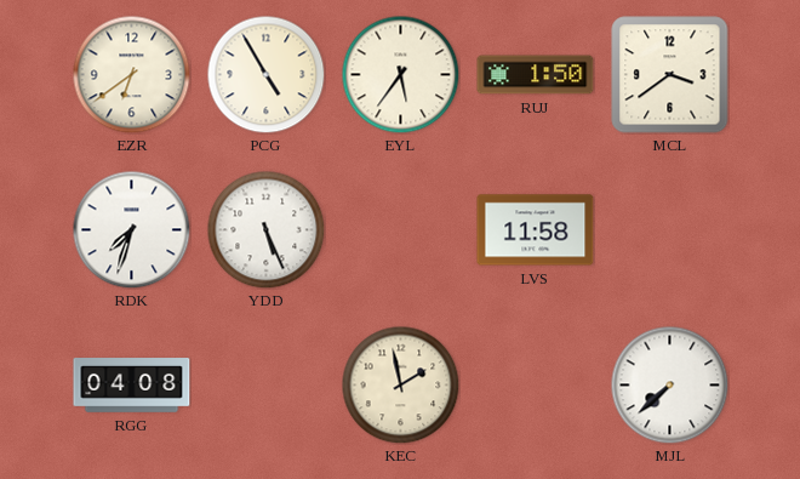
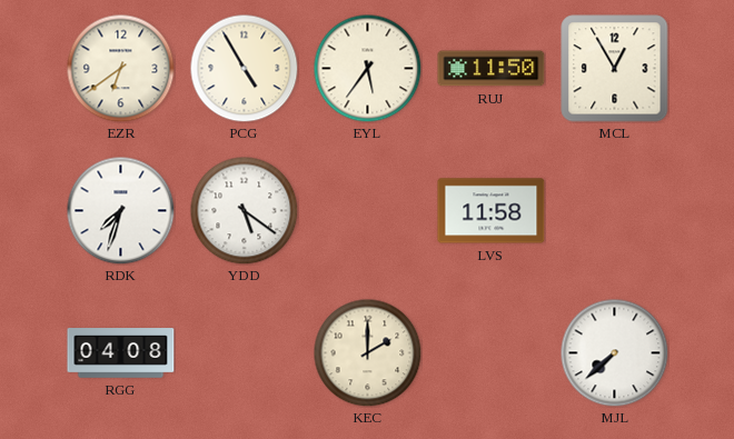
RUJ: 1:50 -> 11:50 (492, 69)
MCL: 3:39 -> 12:55 (615, 69)
YDD: 5:26 -> 5:21 (244, 210)
KEC: 1:58 -> 2:00 (367, 352)
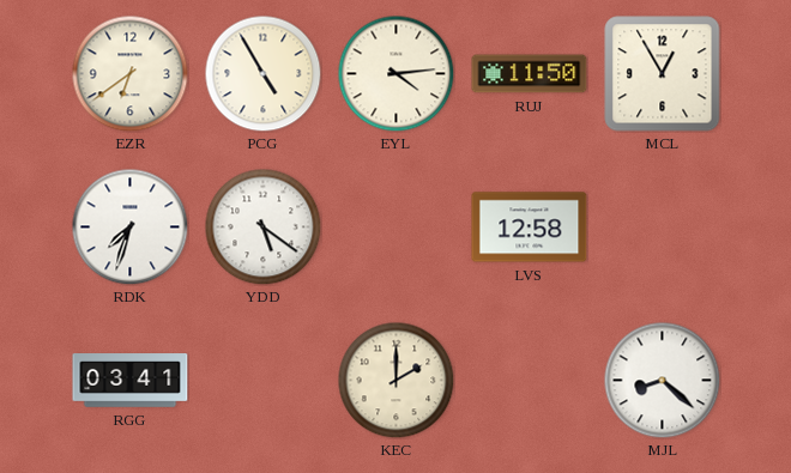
EYL: 5:36 -> 4:14 (395, 73)
LVS: 11:58 -> 12:58 (530, 228)
RGG: 04:08 -> 03:41 (131, 381)
MJL: 7:38 -> 8:22 (662, 380)
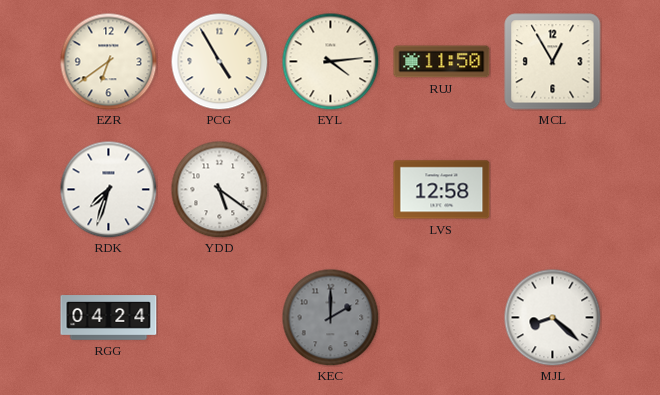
RGG: 03:41 -> 04:24 (109, 318)
KEC dial: cream -> grey (330, 317)
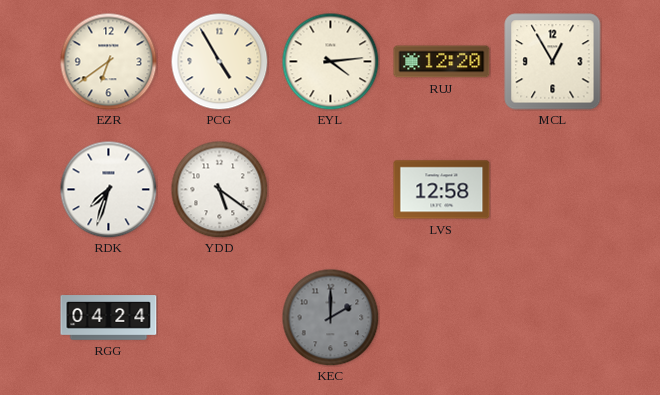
RUJ: 11:50 -> 12:20 (442, 62)
MJL: 8:22 -> none (552, 317)
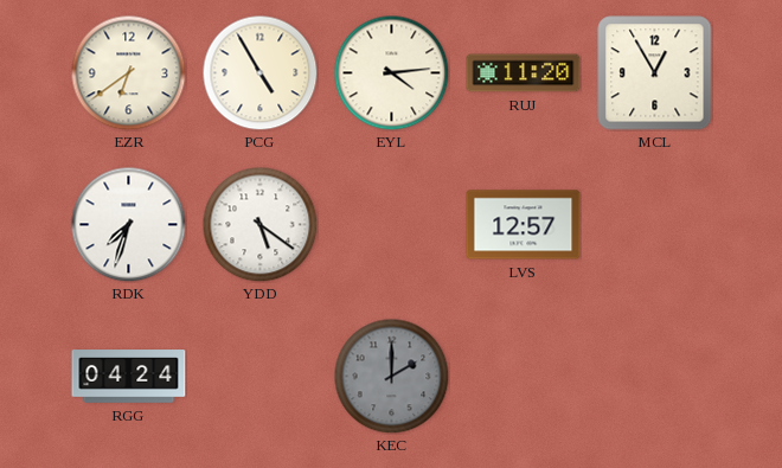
RUJ: 12:20 -> 11:20 (524, 73)
LVS: 12:58 -> 12:57 (524, 225)
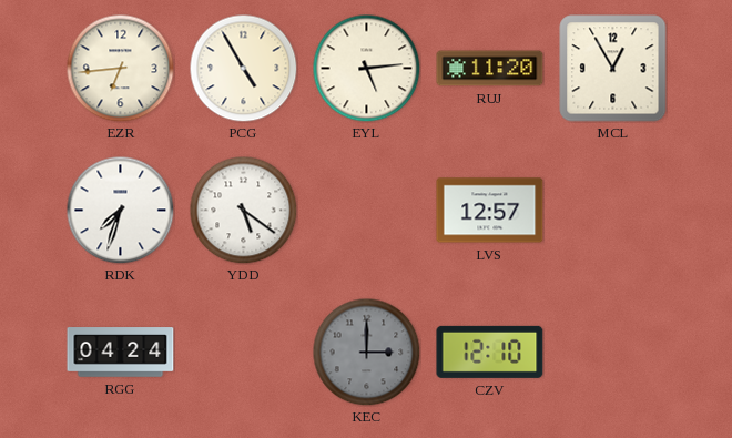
EZR: 6:39 -> 6:44 (120, 68)
EYL: 4:14 -> 5:14 (366, 68)
KEC: 2:00 -> 3:00 (366, 352)
CZV: none -> 12:10 (490, 352)
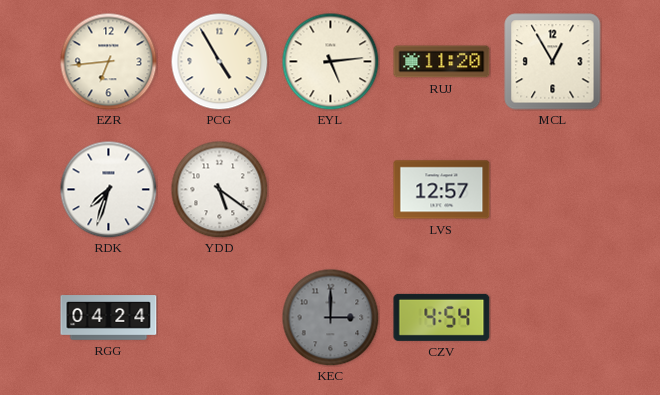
CZV: 12:10 -> 4:54 (442, 317)
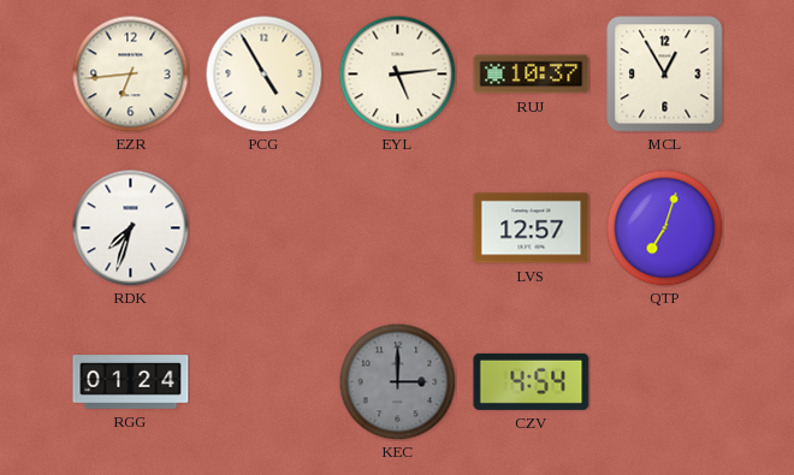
RUJ: 11:20 -> 10:37 (532, 75)
YDD: 5:21 -> none (219, 189)
QTP: none -> 7:03 (664, 227)
RGG: 04:24 -> 01:24 (131, 382)
